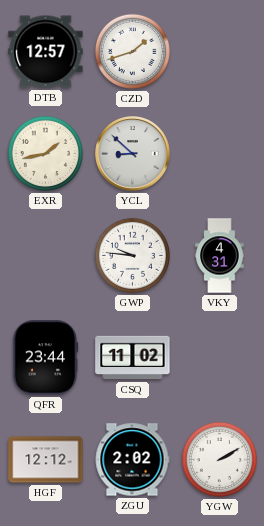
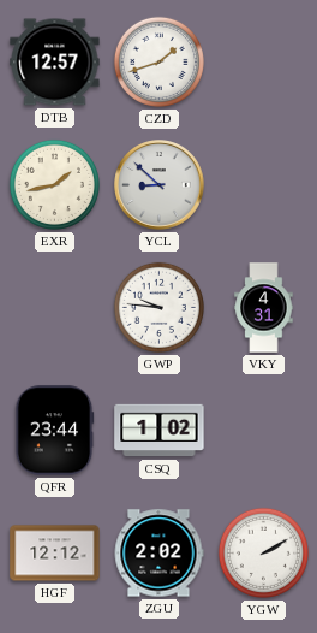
CSQ: 11:02 -> 1:02 (160, 431)
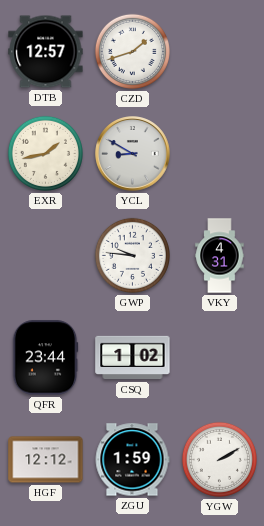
YCL: 8:52 -> 8:50 (133, 154)
ZGU: 2:02 -> 1:59 (132, 460)
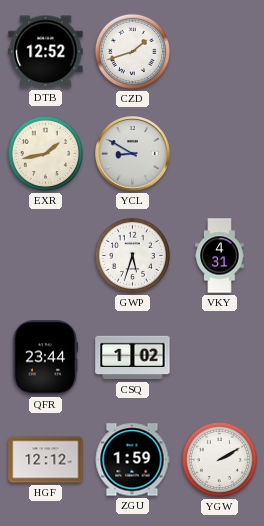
DTB: 12:57 -> 12:52 (46, 52)
GWP: 9:46 -> 5:33 (132, 255)
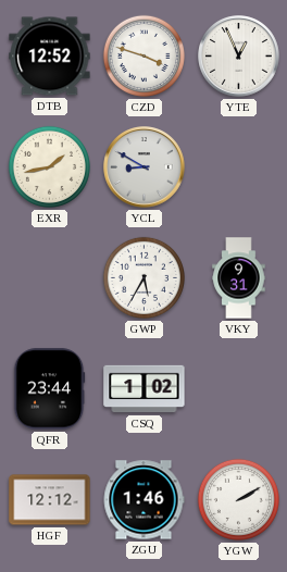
CZD: 1:42 -> 3:48 (143, 55)
YTE: none -> 12:56 (239, 57)
GWP: 5:33 -> 5:35 (143, 277)
VKY: 4:31 -> 9:31 (239, 278)
ZGU: 1:59 -> 1:46 (143, 500)
